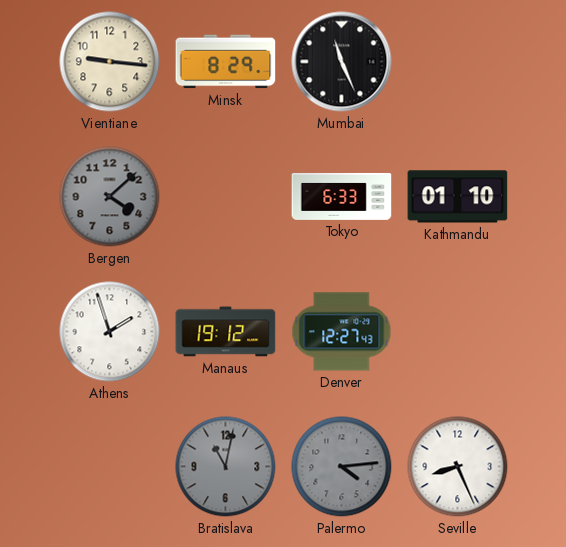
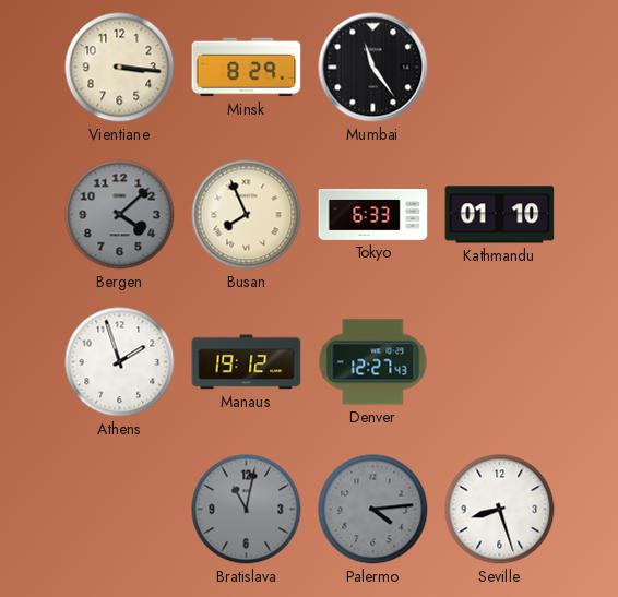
Vientiane: 9:16 -> 3:16 (120, 68)
Mumbai: 11:26 -> 11:24 (373, 68)
Busan: none -> 7:56 (247, 215)
Seville: 8:26 -> 8:27 (500, 510)
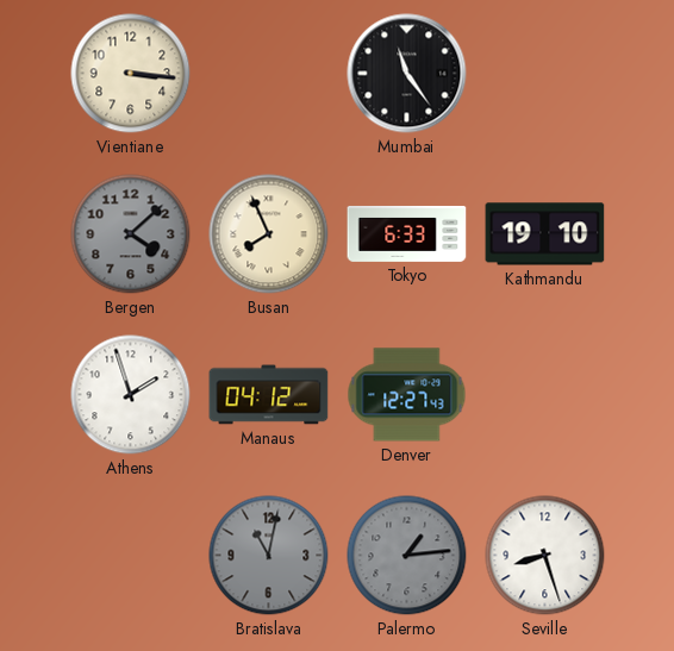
Minsk: 8:29 -> none (247, 68)
Kathmandu: 01:10 -> 19:10 (545, 234)
Manaus: 19:12 -> 04:12 (269, 395)
Palermo: 4:14 -> 1:14 (407, 556)
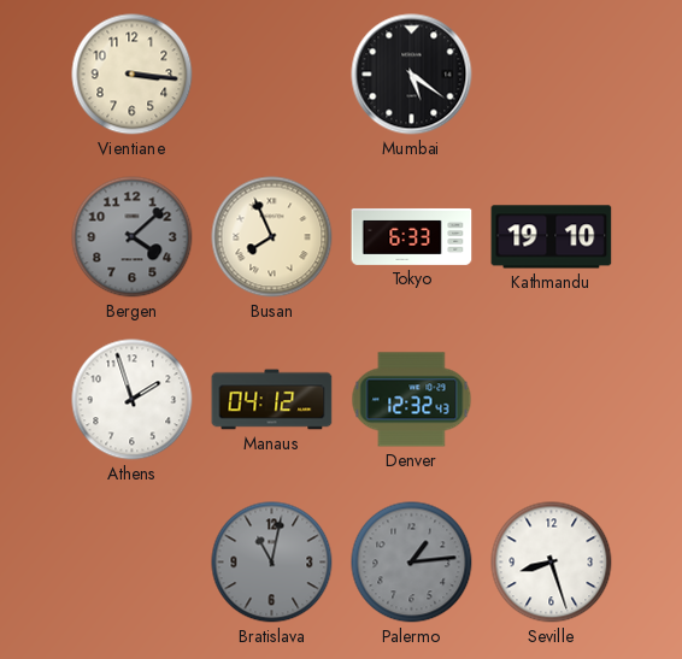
Mumbai: 11:24 -> 5:21 (412, 75)
Denver: 12:27 -> 12:32 (412, 400)
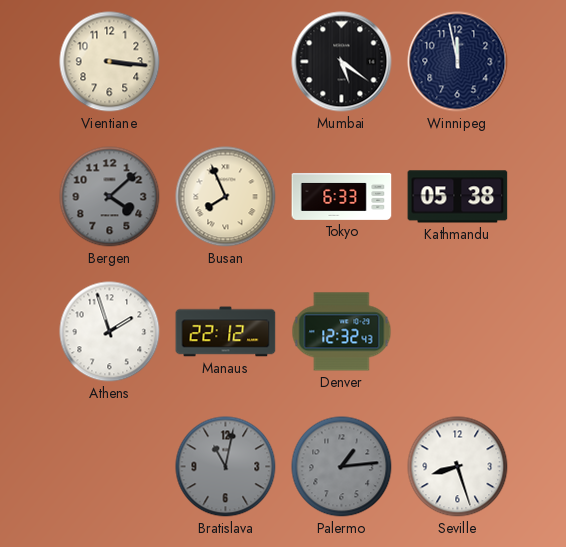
Winnipeg: none -> 11:58 (458, 62)
Kathmandu: 19:10 -> 05:38 (458, 197)
Manaus: 04:12 -> 22:12 (226, 332)
